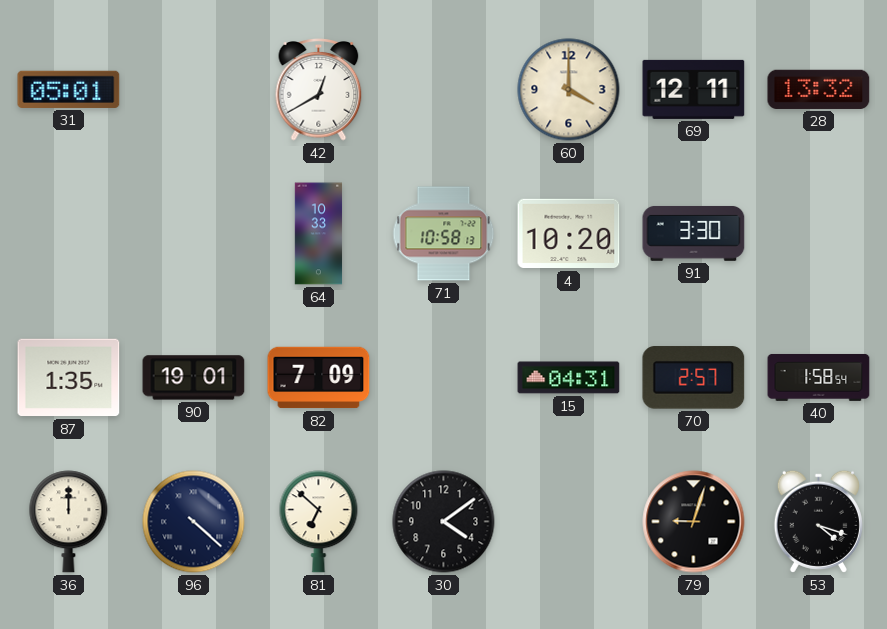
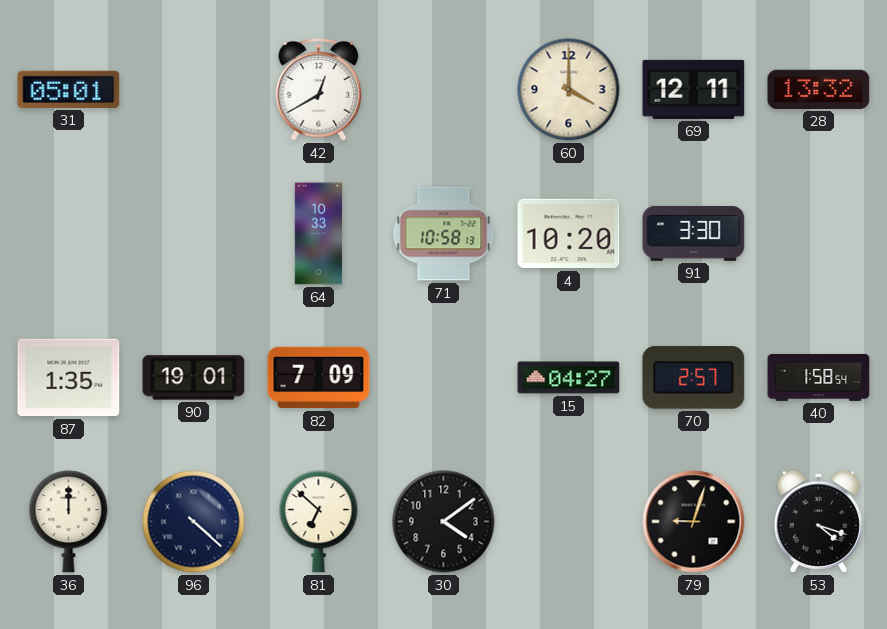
15: 04:31 -> 04:27 (569, 378)
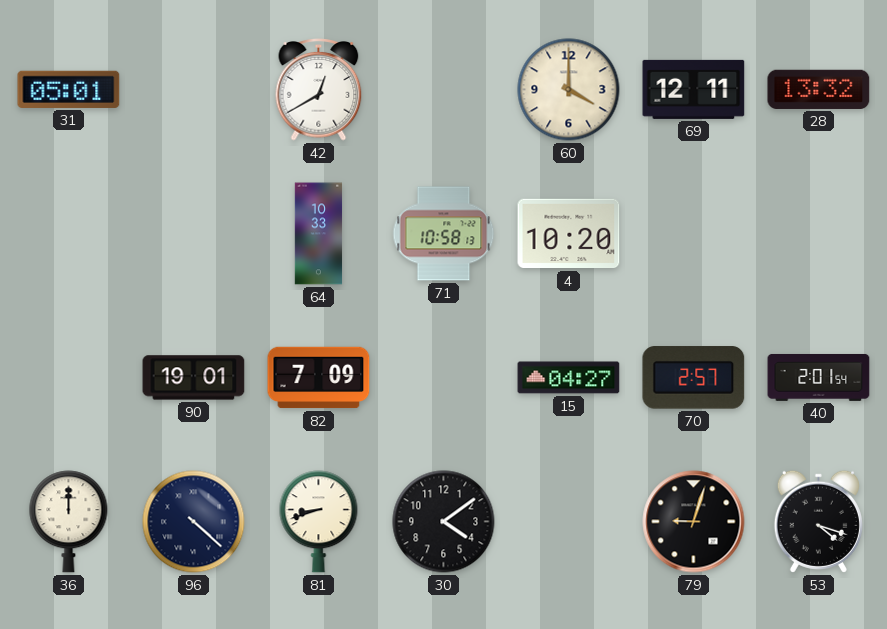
91: 3:30 -> none (694, 233)
87: 1:35 -> none (69, 378)
40: 1:58 -> 2:01 (819, 377)
81: 6:52 -> 8:42 (319, 522)
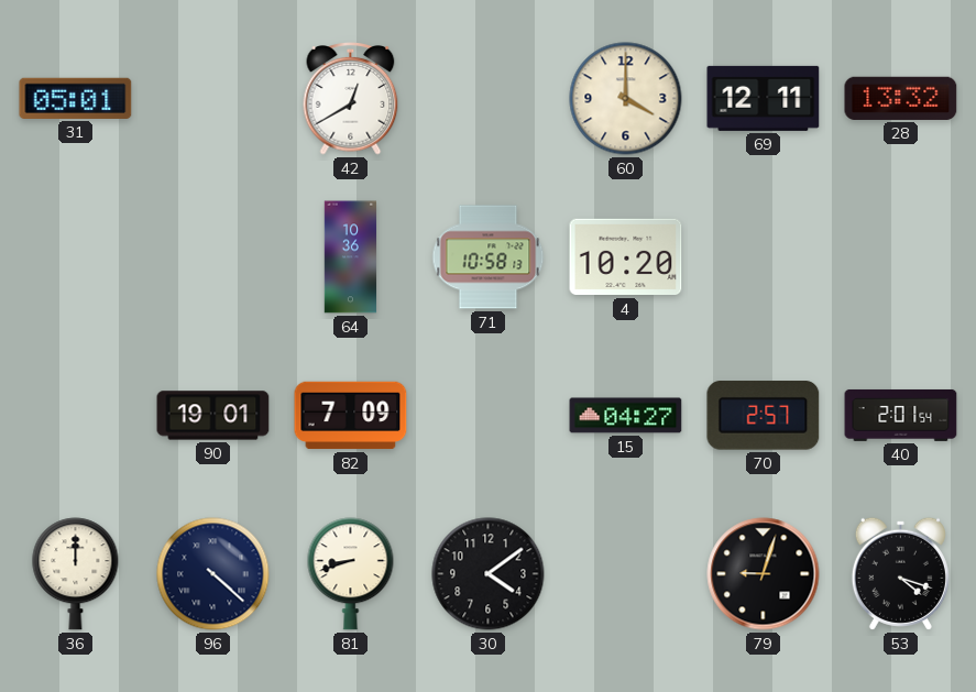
64: 10:33 -> 10:36 (351, 257)
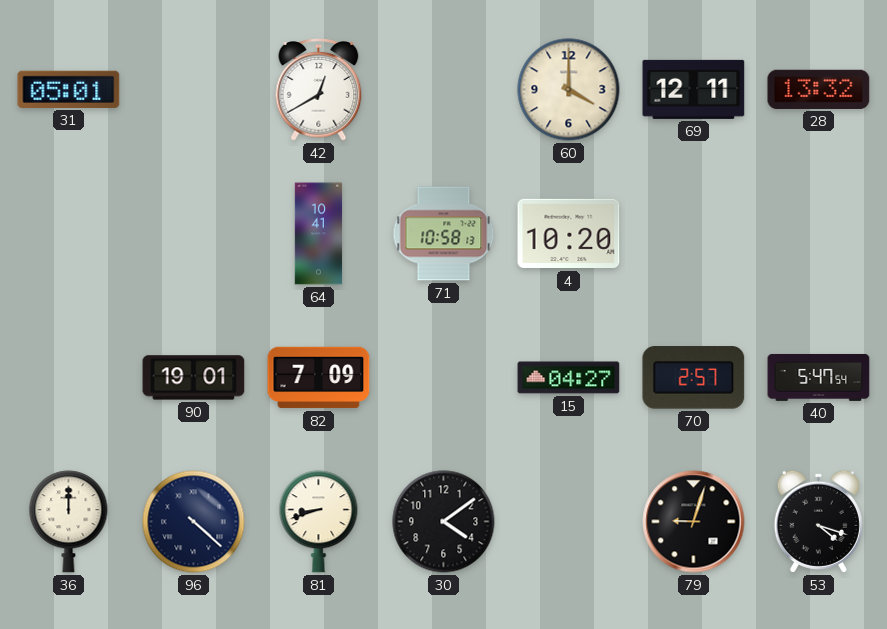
64: 10:36 -> 10:41 (319, 234)
40: 2:01 -> 5:47 (819, 377)
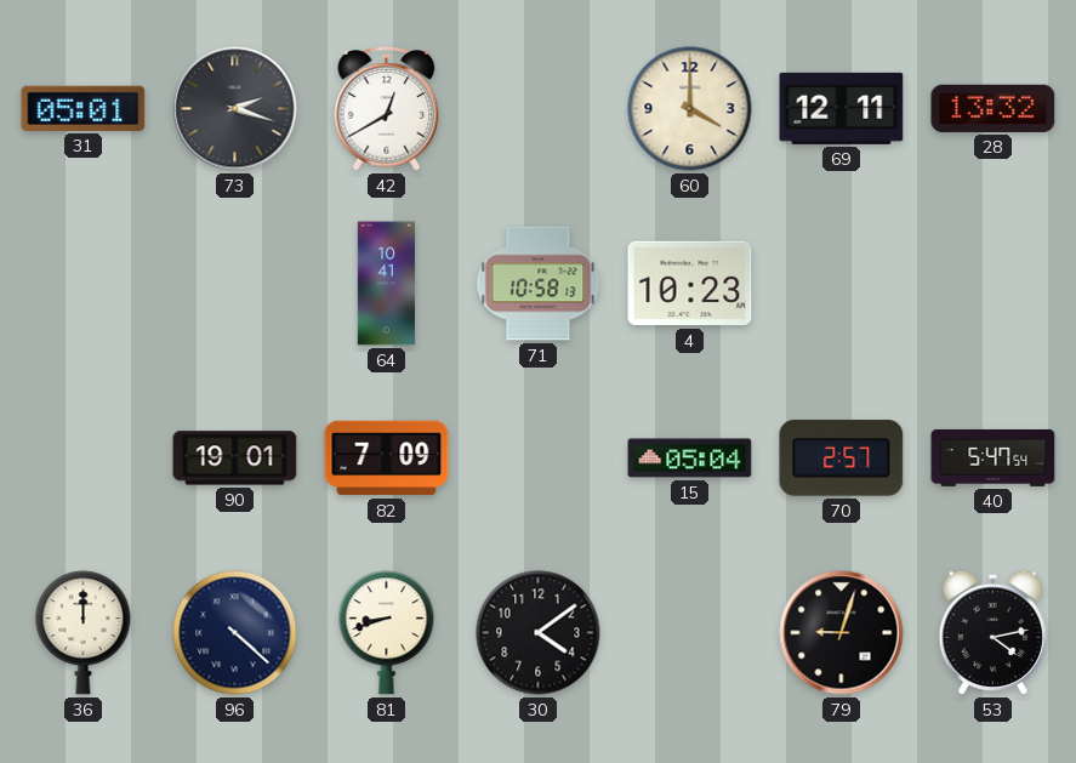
73: none -> 2:18 (235, 109)
4: 10:20 -> 10:23 (690, 284)
15: 04:27 -> 05:04 (690, 459)
53: 4:18 -> 4:13 (992, 632)
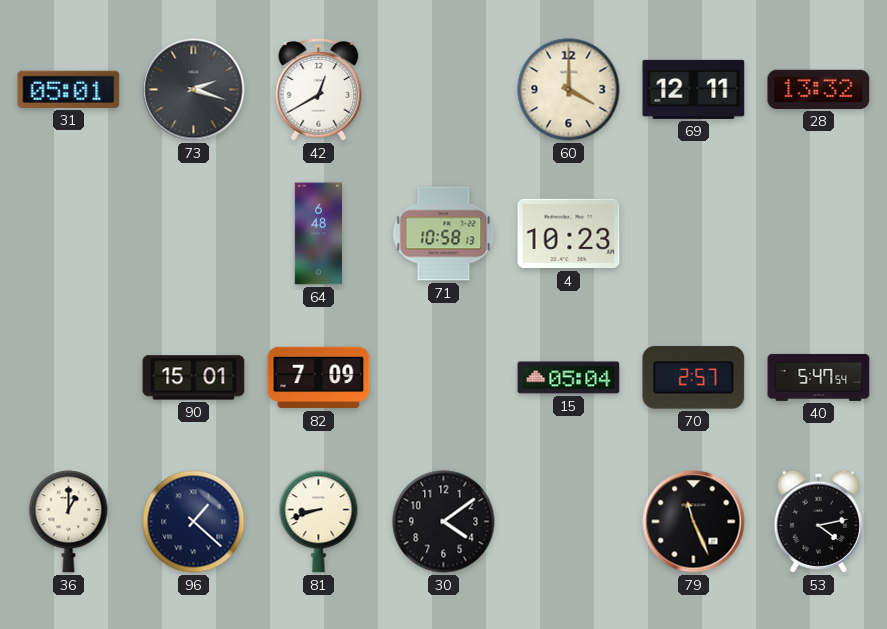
64: 10:41 -> 6:48 (319, 234)
90: 19:01 -> 15:01 (194, 378)
36: 12:00 -> 1:00 (69, 522)
96: 4:22 -> 1:22 (194, 522)
79: 9:03 -> 11:26 (694, 522)
